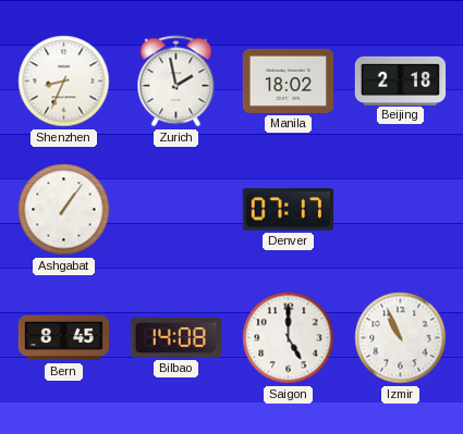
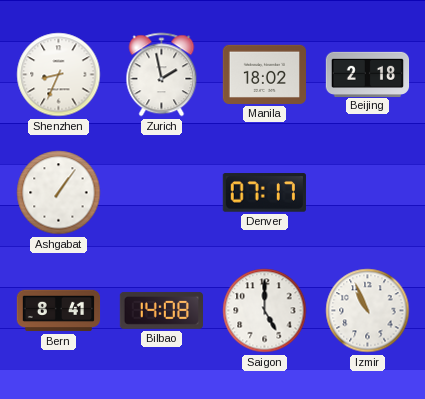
Bern: 8:45 -> 8:41 (59, 311)
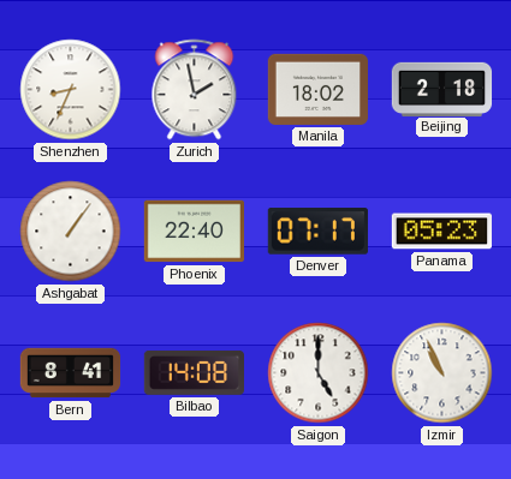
Phoenix: none -> 22:40 (194, 232)
Panama: none -> 05:23 (441, 232)
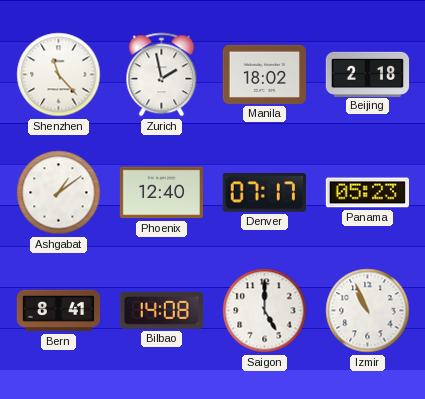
Shenzhen: 8:34 -> 11:23 (59, 75)
Ashgabat: 1:06 -> 1:09 (59, 193)
Phoenix: 22:40 -> 12:40 (161, 193)
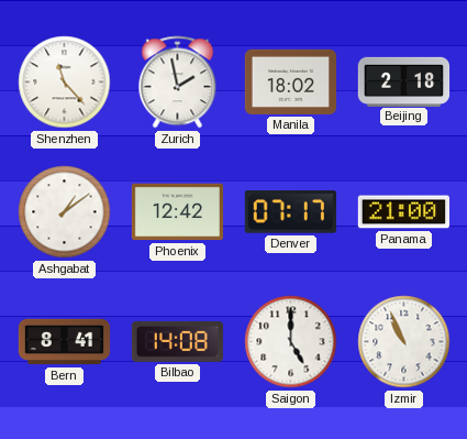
Phoenix: 12:40 -> 12:42 (177, 212)
Panama: 05:23 -> 21:00 (403, 212)
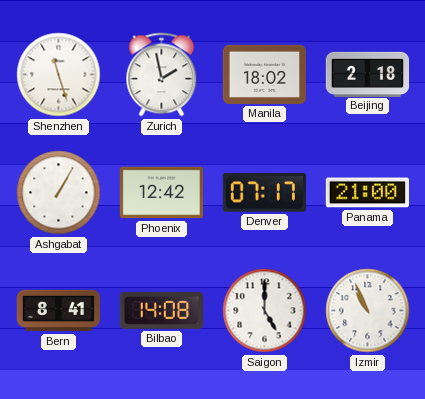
Shenzhen: 11:23 -> 11:27 (59, 75)
Ashgabat: 1:09 -> 1:05 (59, 193)
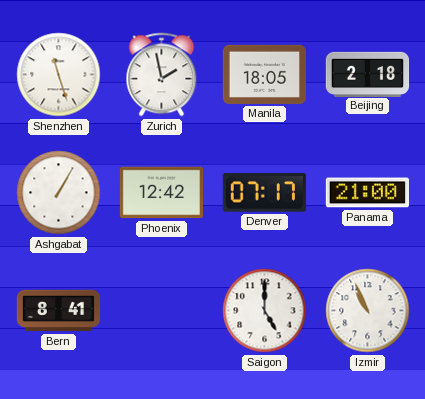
Manila: 18:02 -> 18:05 (264, 74)
Bilbao: 14:08 -> none (161, 310)
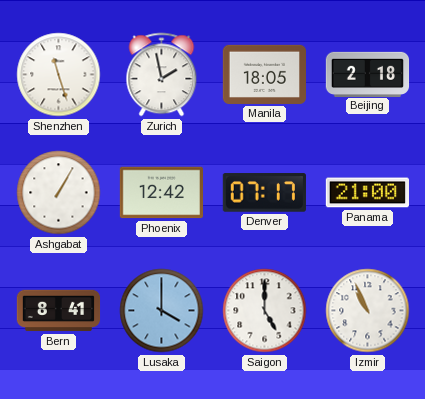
Lusaka: none -> 4:00 (162, 311)
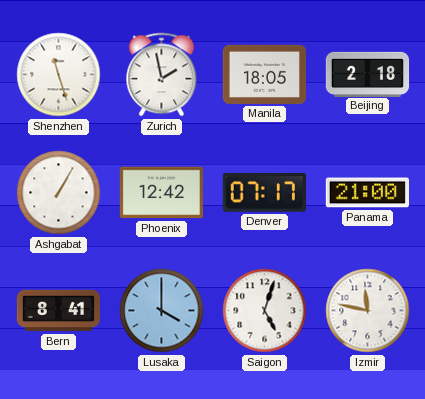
Saigon: 5:00 -> 5:03 (265, 311)
Izmir: 10:56 -> 11:47 (368, 311)
